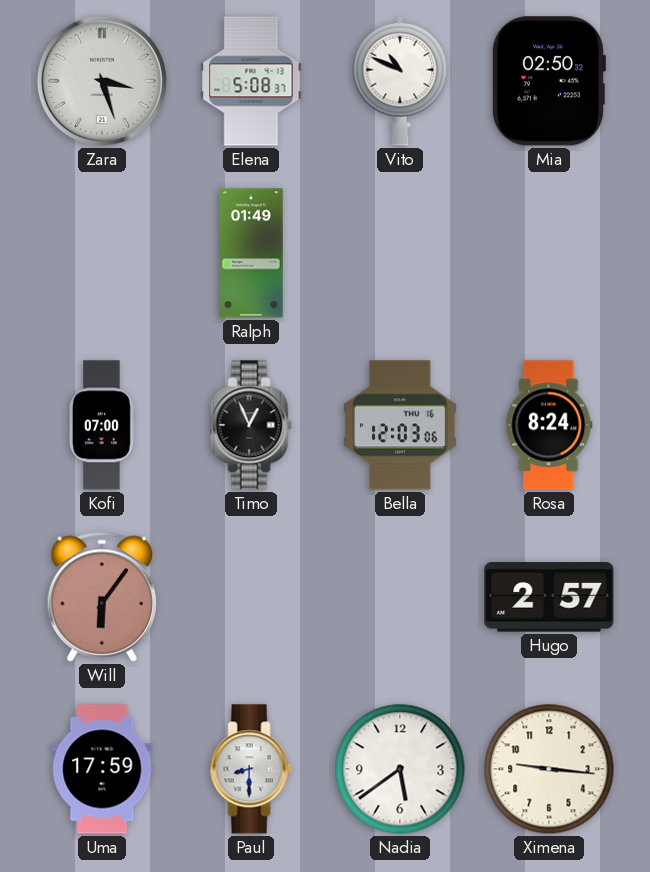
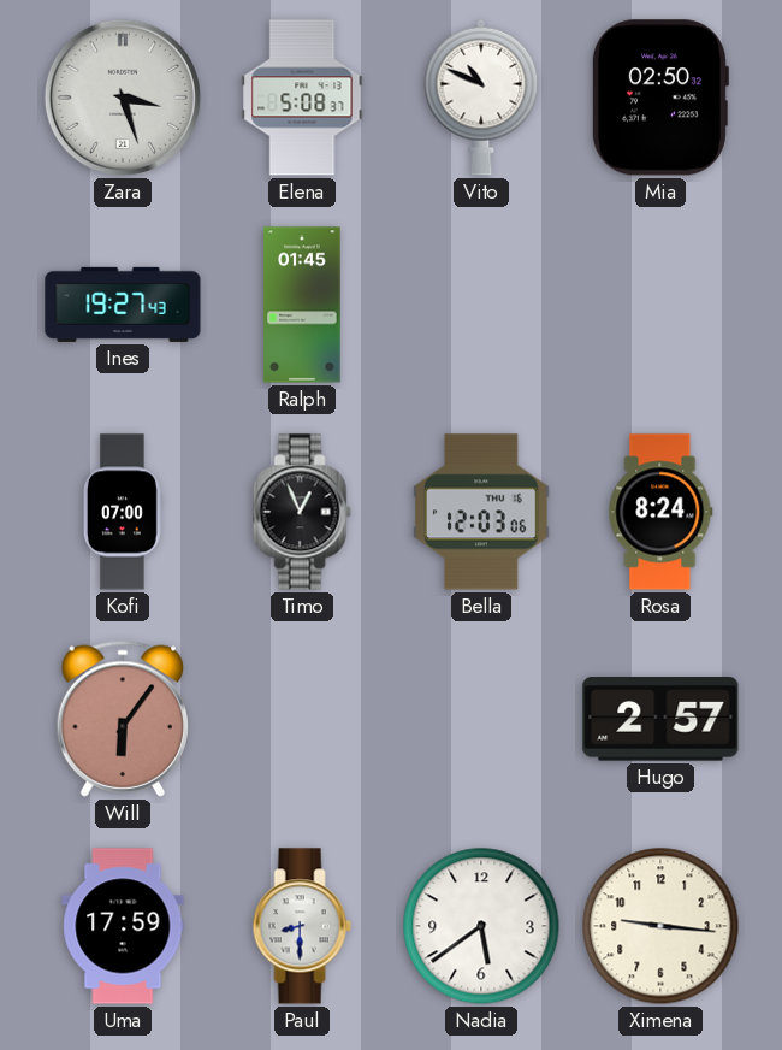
Ines: none -> 19:27 (123, 305)
Ralph: 01:49 -> 01:45 (302, 305)
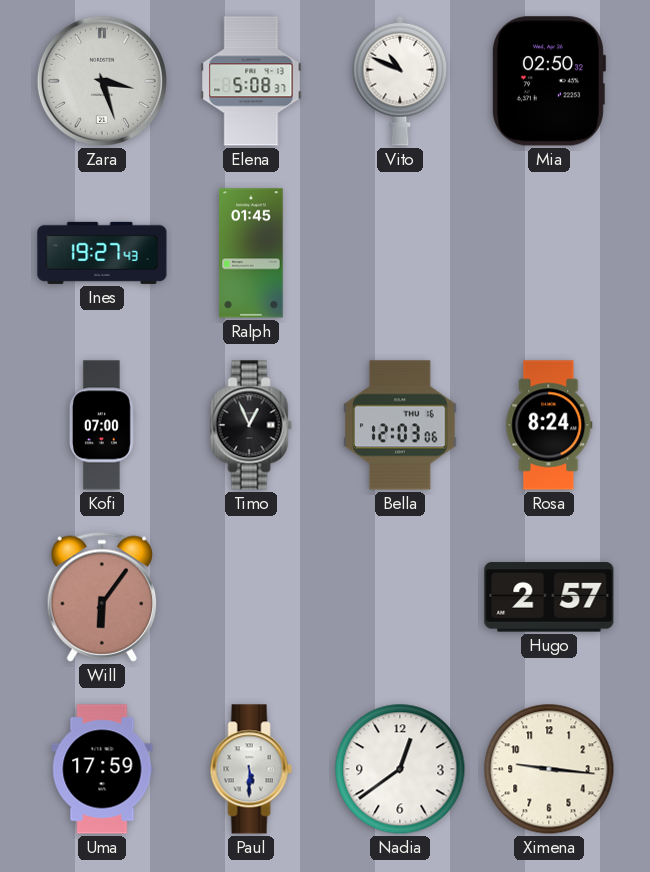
Paul: 8:30 -> 5:30 (251, 769)
Nadia: 5:39 -> 12:39 (400, 769)
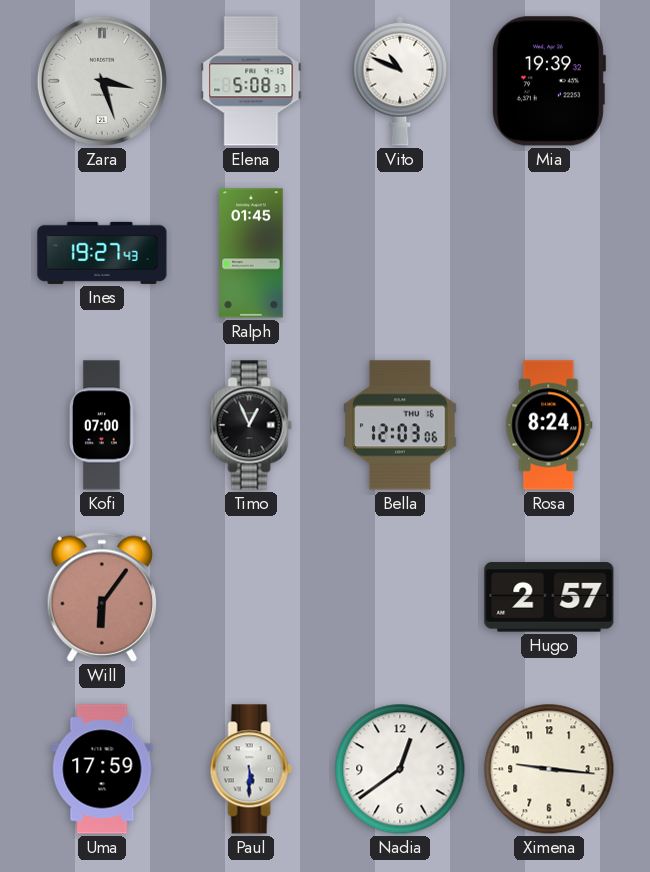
Mia: 02:50 -> 19:39 (548, 81)
